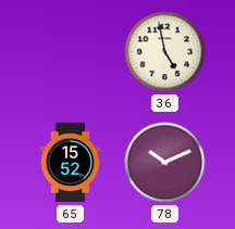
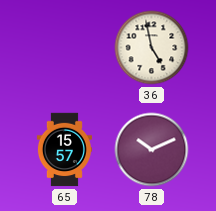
65: 15:52 -> 15:57 (64, 150)
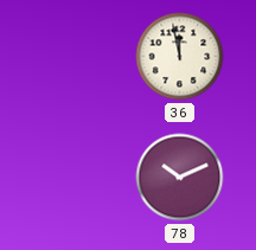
36: 4:58 -> 11:58 (180, 57)
65: 15:57 -> none (64, 150)
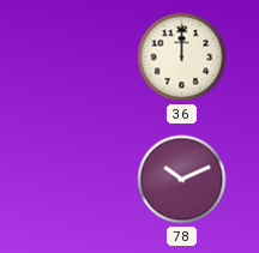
36: 11:58 -> 12:00 (182, 58)
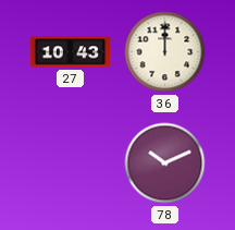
27: none -> 10:43 (71, 52)
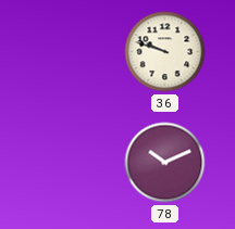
27: 10:43 -> none (71, 52)
36: 12:00 -> 9:48 (165, 52)
